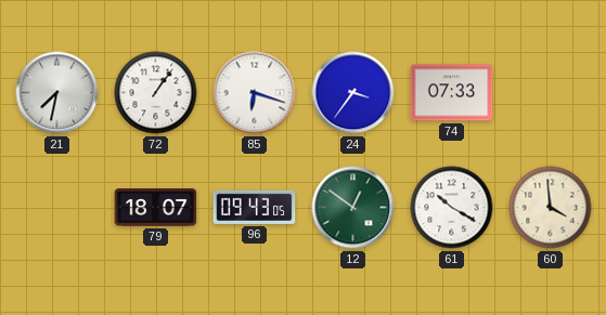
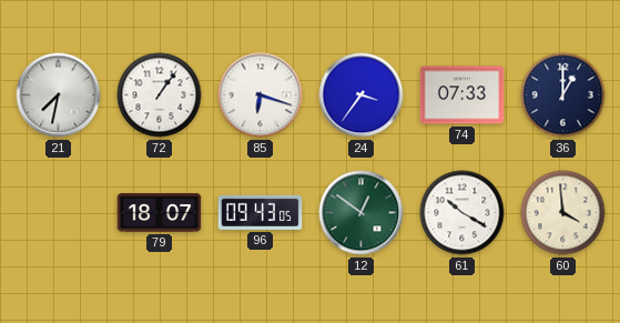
36: none -> 1:00 (563, 95)
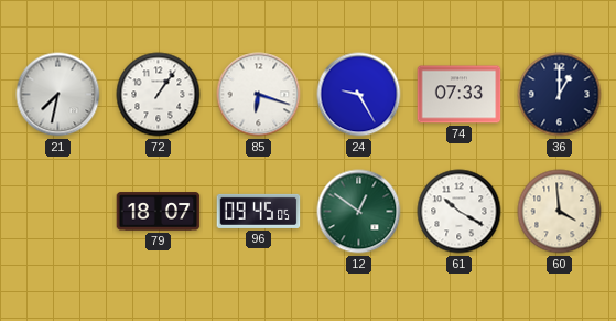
24: 3:36 -> 9:25 (359, 95)
96: 09:43 -> 09:45 (259, 211)
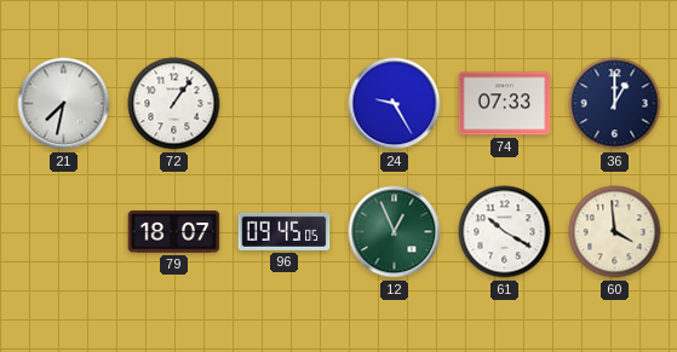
85: 6:18 -> none (259, 95)
12: 12:51 -> 12:56 (395, 232)
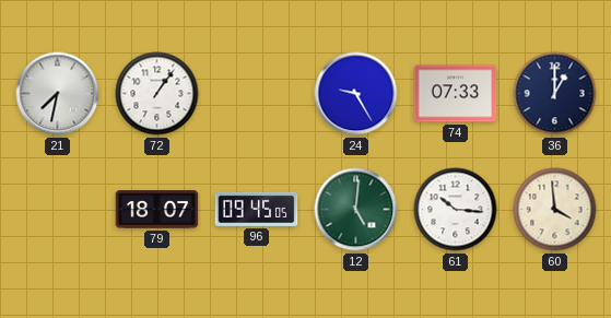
12: 12:56 -> 5:01 (356, 210)
61: 10:20 -> 10:16 (456, 210)
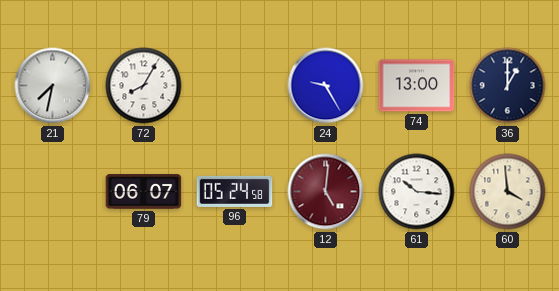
72: 1:06 -> 8:05 (144, 86)
74: 07:33 -> 13:00 (417, 86)
79: 18:07 -> 06:07 (144, 192)
96: 09:45 -> 05:24 (235, 191)
12 dial: green -> burgundy (326, 192)
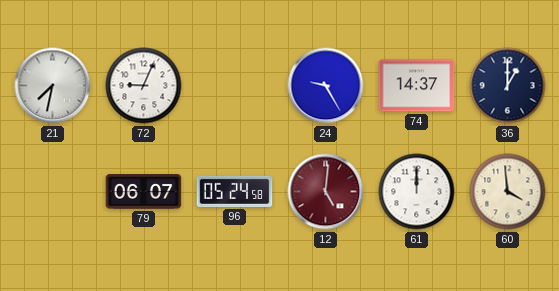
72: 8:05 -> 9:04 (144, 86)
74: 13:00 -> 14:37 (417, 86)
61: 10:16 -> 12:00 (417, 192)
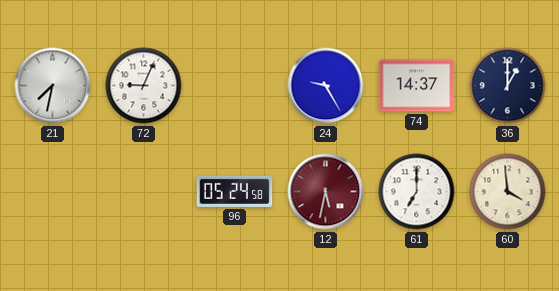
79: 06:07 -> none (144, 192)
12: 5:01 -> 5:32 (326, 192)
61: 12:00 -> 7:00 (417, 192)
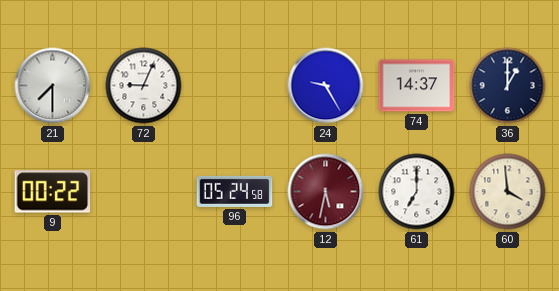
21: 7:32 -> 7:30 (53, 86)
9: none -> 00:22 (53, 192)
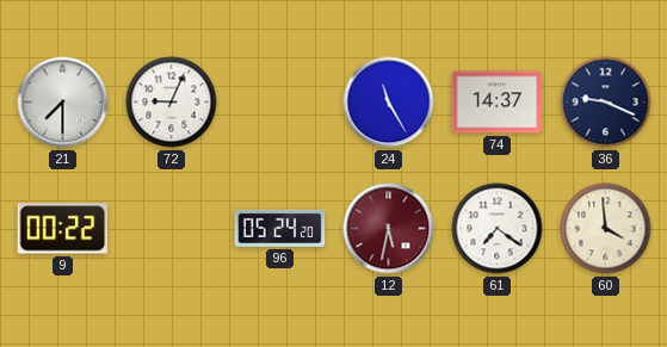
24: 9:25 -> 11:25 (389, 103)
36: 1:00 -> 9:19 (606, 103)
96: 05:24:58 -> 05:24:20 (280, 228)
61: 7:00 -> 7:21 (498, 229)
